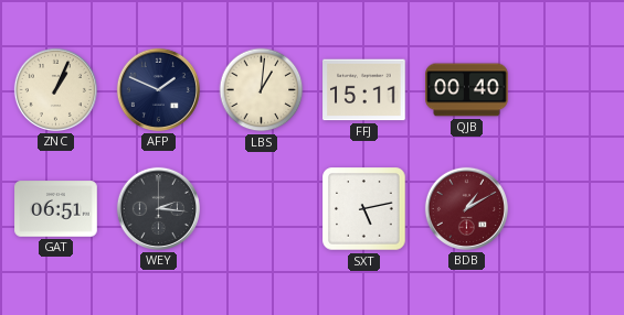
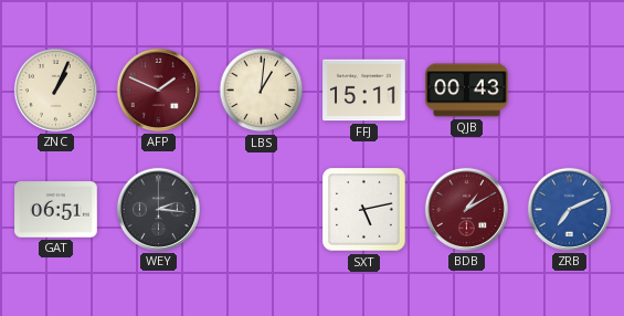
AFP dial: navy -> burgundy (158, 89)
QJB: 00:40 -> 00:43 (467, 91)
ZRB: none -> 7:11 (569, 209)
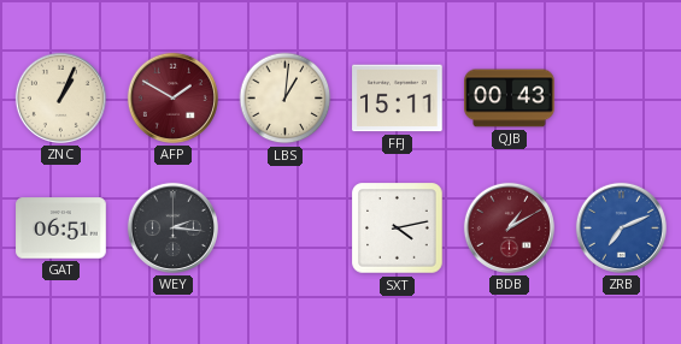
AFP: 1:49 -> 1:50 (172, 97)
SXT: 5:13 -> 4:13 (398, 229)
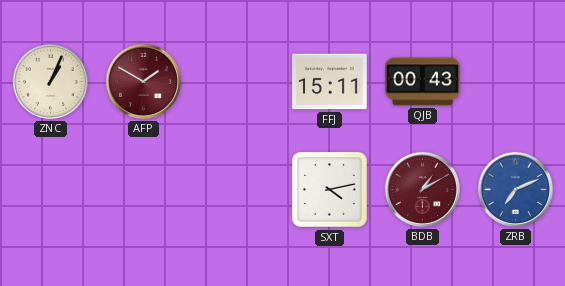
LBS: 1:01 -> none (286, 99)
GAT: 06:51 -> none (61, 229)
WEY: 2:16 -> none (172, 227)
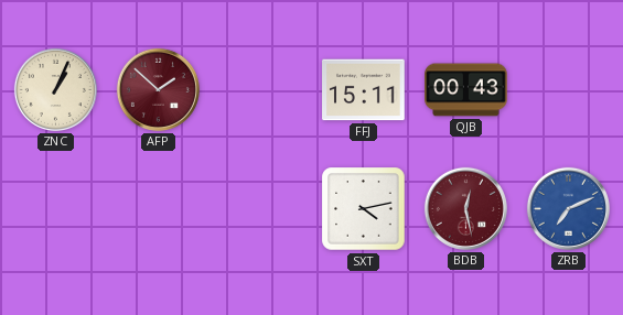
AFP: 1:50 -> 1:52 (158, 89)
BDB: 1:10 -> 12:28 (465, 208)
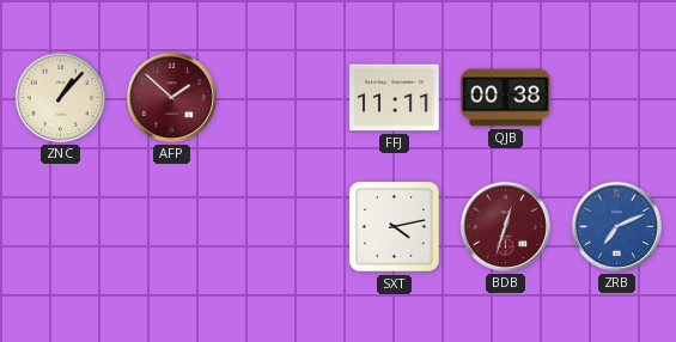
ZNC: 1:04 -> 1:07 (60, 97)
FFJ: 15:11 -> 11:11 (395, 98)
QJB: 00:43 -> 00:38 (506, 98)
BDB: 12:28 -> 12:33 (505, 226)
